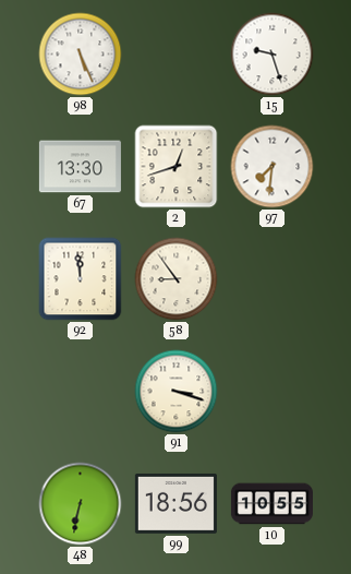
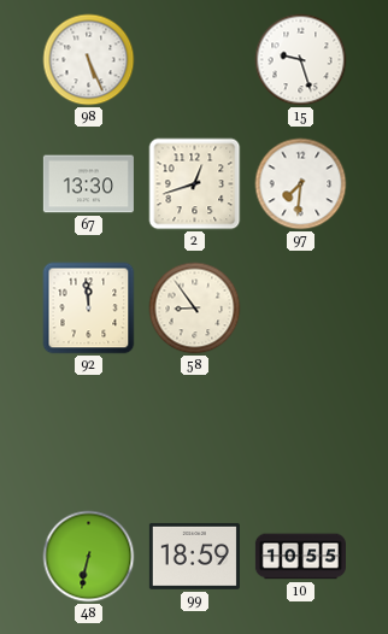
91: 3:18 -> none (177, 392)
99: 18:56 -> 18:59 (194, 556)
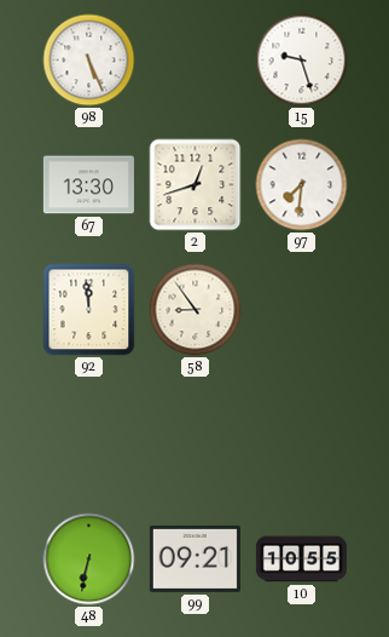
99: 18:59 -> 09:21 (194, 558)
